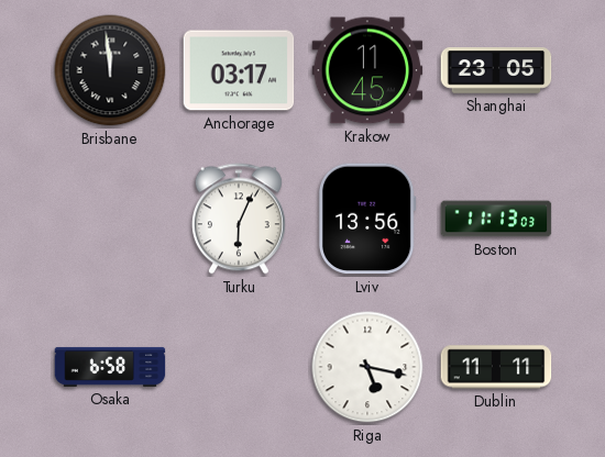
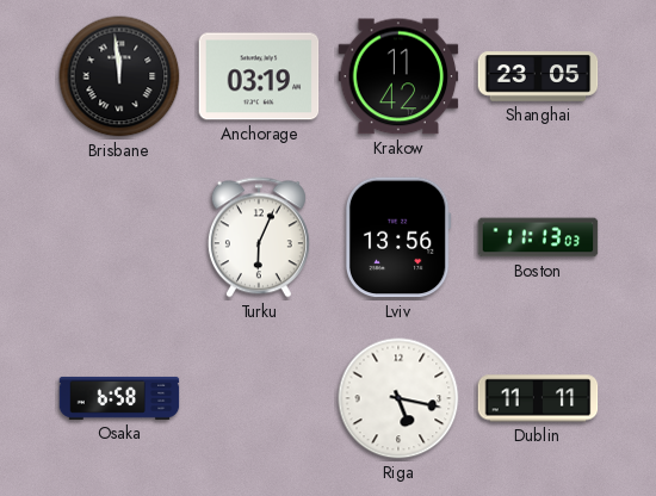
Anchorage: 03:17 -> 03:19 (259, 76)
Krakow: 11:45 -> 11:42 (398, 76)
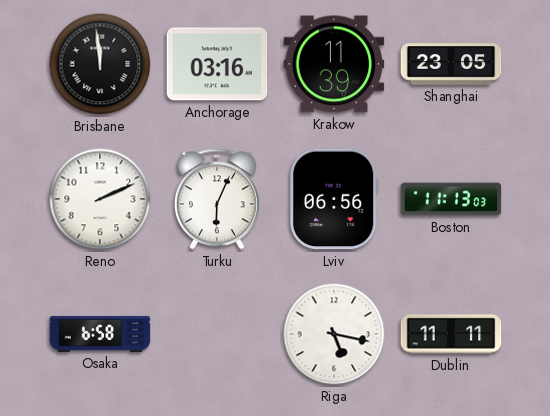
Anchorage: 03:19 -> 03:16 (217, 64)
Krakow: 11:42 -> 11:39 (334, 64)
Reno: none -> 2:11 (100, 199)
Lviv: 13:56 -> 06:56 (334, 199)
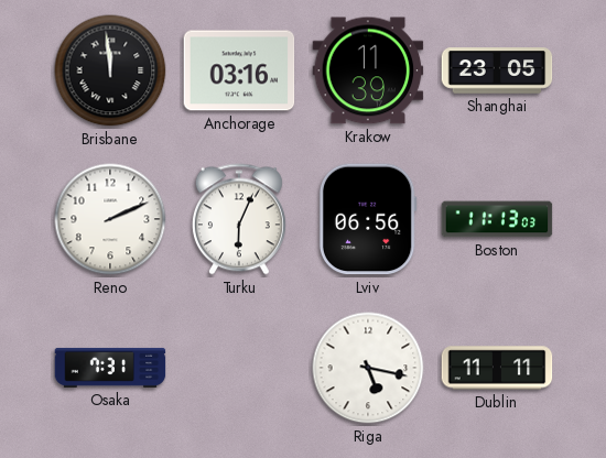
Osaka: 6:58 -> 7:31 (110, 368)
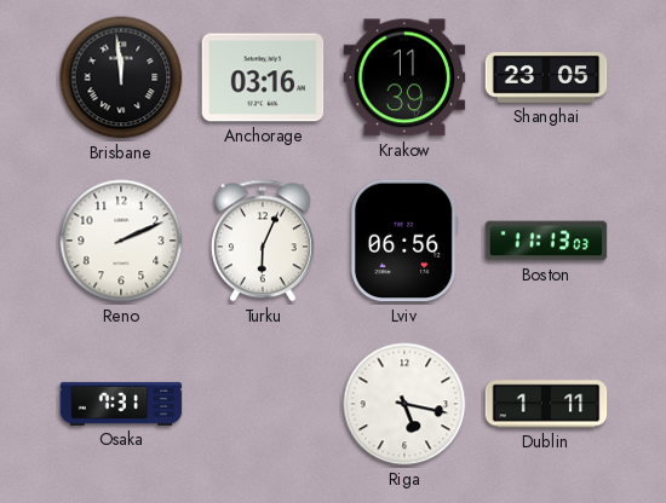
Dublin: 11:11 -> 1:11 (546, 404)
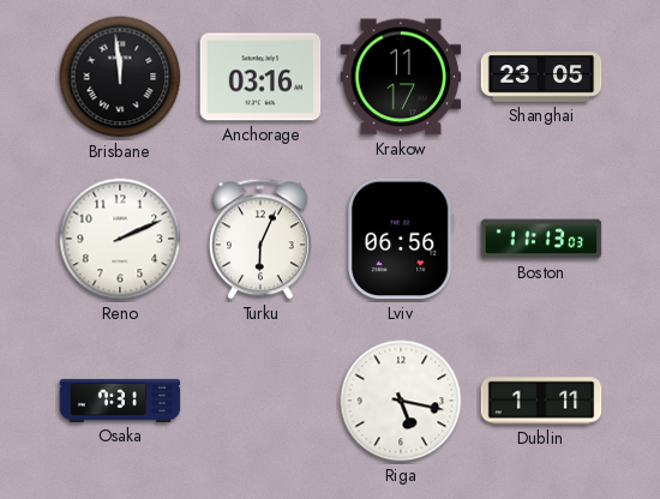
Krakow: 11:39 -> 11:17 (401, 77)
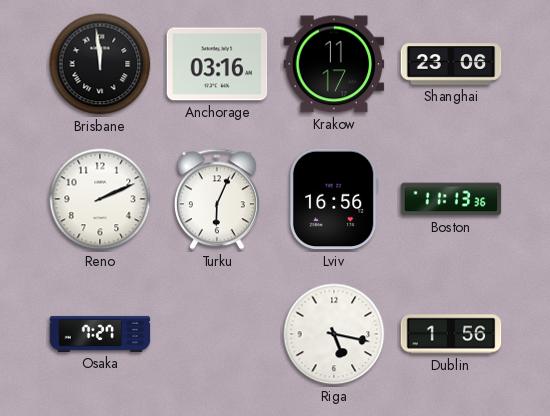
Shanghai: 23:05 -> 23:06 (451, 64)
Lviv: 06:56 -> 16:56 (334, 199)
Boston: 11:13:03 -> 11:13:36 (451, 199)
Osaka: 7:31 -> 7:27 (100, 334)
Dublin: 1:11 -> 1:56 (451, 334)
